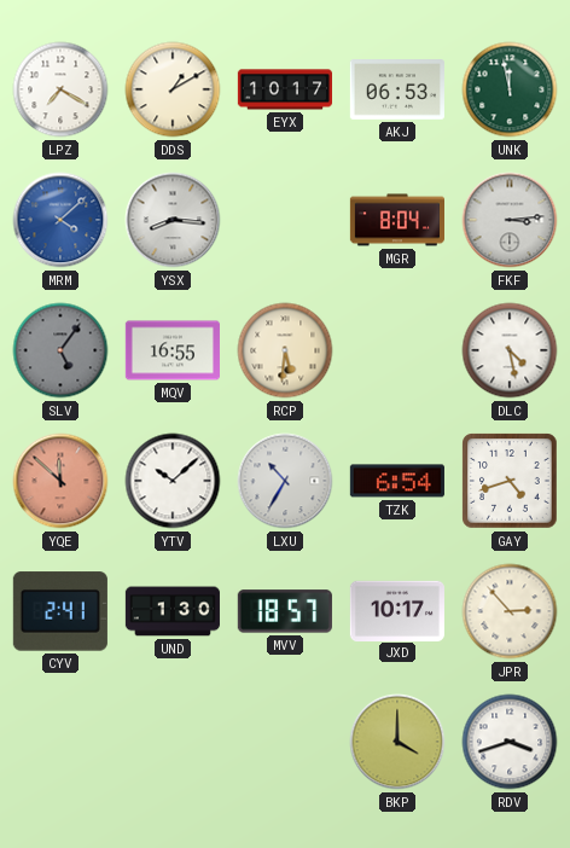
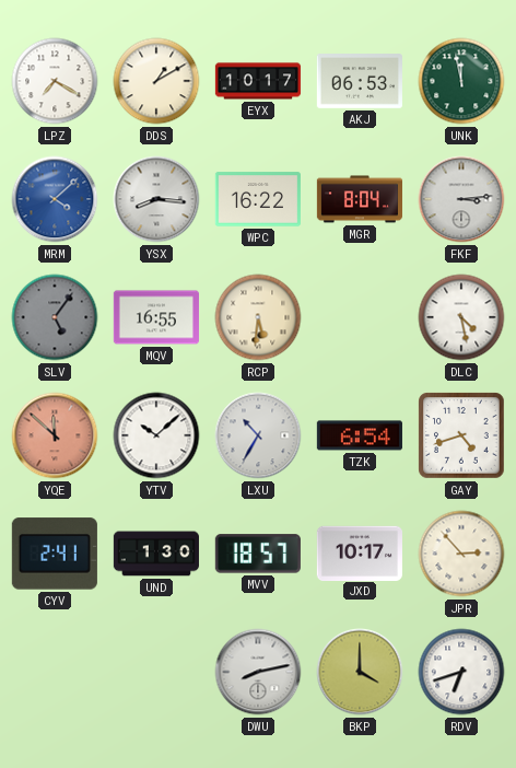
WPC: none -> 16:22 (258, 199)
DWU: none -> 8:13 (258, 672)
RDV: 3:42 -> 6:42 (461, 672)
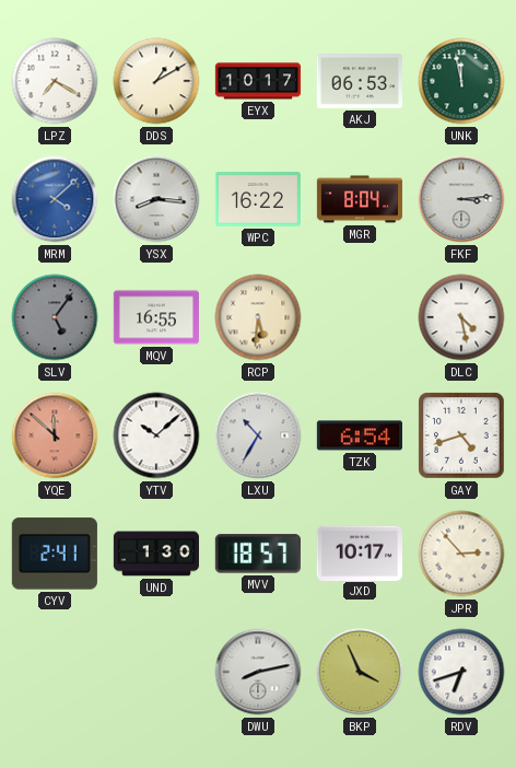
BKP: 4:00 -> 3:56 (360, 672)
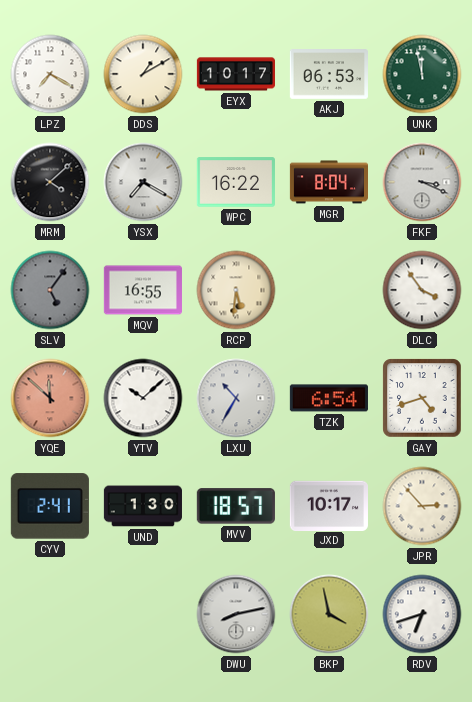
MRM dial: blue -> black (50, 182)
YSX: 8:16 -> 7:20 (143, 182)
FKF: 3:14 -> 3:19 (422, 182)
DLC: 4:28 -> 3:54 (422, 290)
BKP: 3:56 -> 3:58 (329, 614)
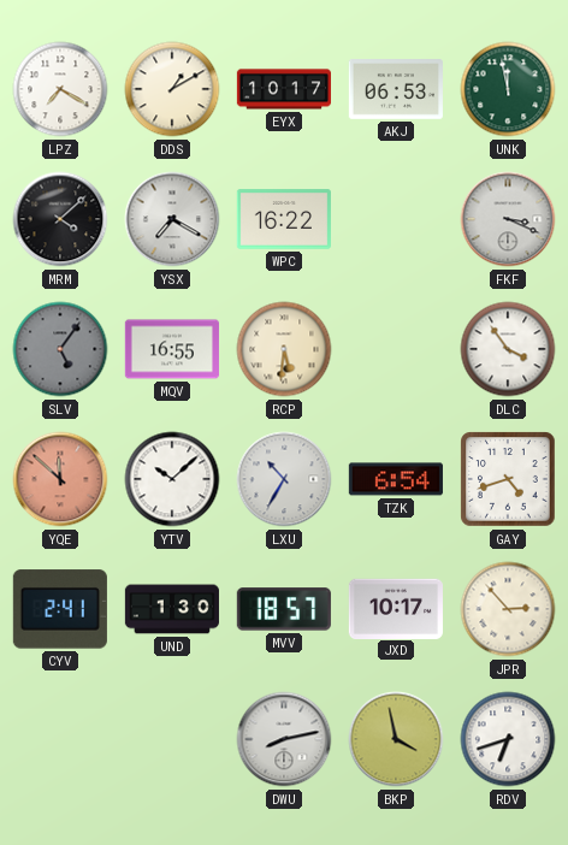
MGR: 8:04 -> none (328, 182)
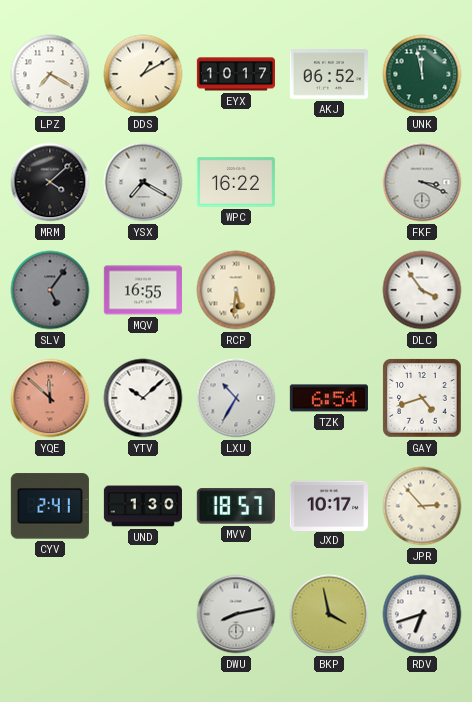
AKJ: 06:53 -> 06:52 (329, 74)
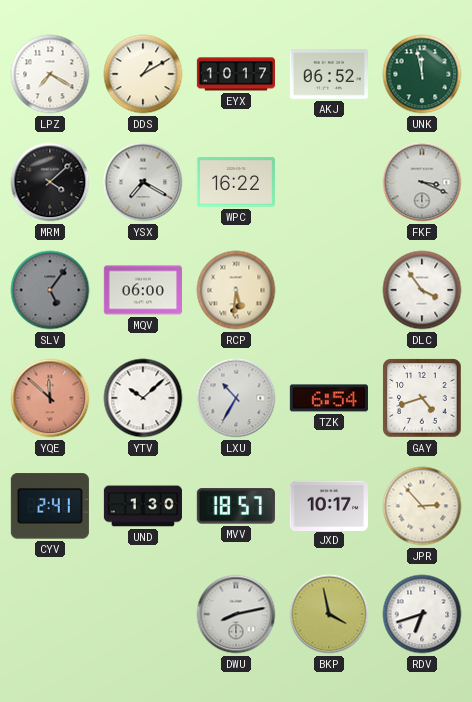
MQV: 16:55 -> 06:00 (143, 290)
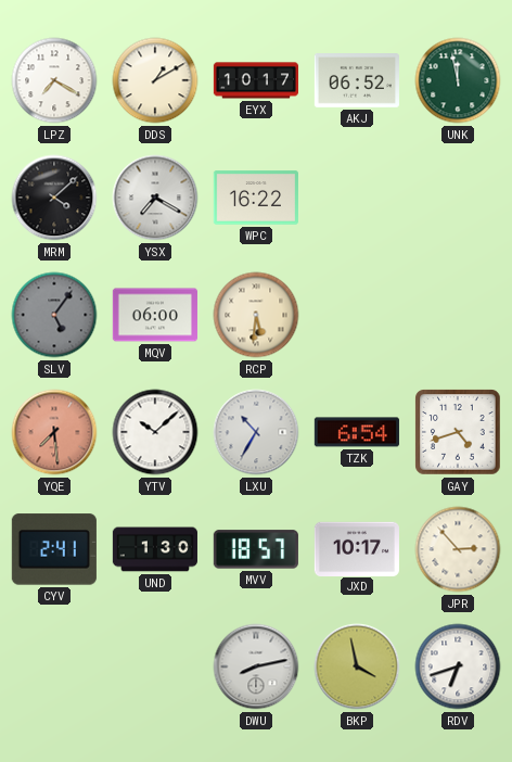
FKF: 3:19 -> none (422, 182)
DLC: 3:54 -> none (422, 290)
YQE: 11:52 -> 7:29 (54, 432)
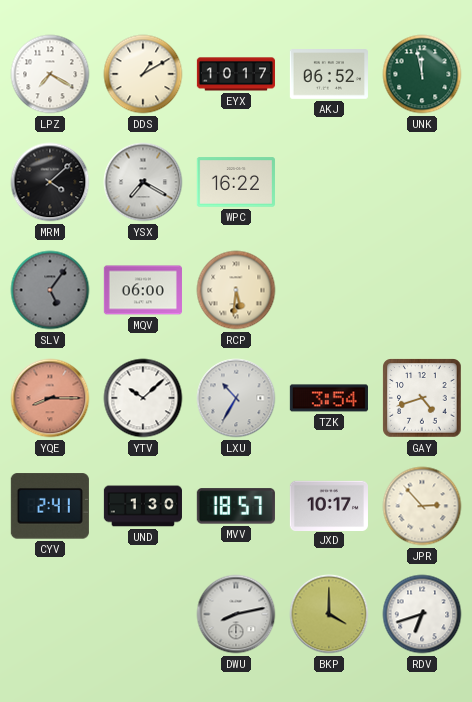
YQE: 7:29 -> 8:15 (50, 398)
TZK: 6:54 -> 3:54 (329, 398)
BKP: 3:58 -> 4:00 (329, 614)
